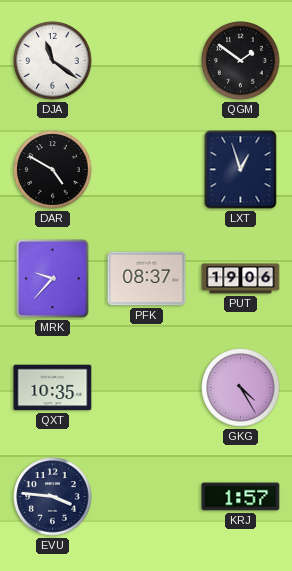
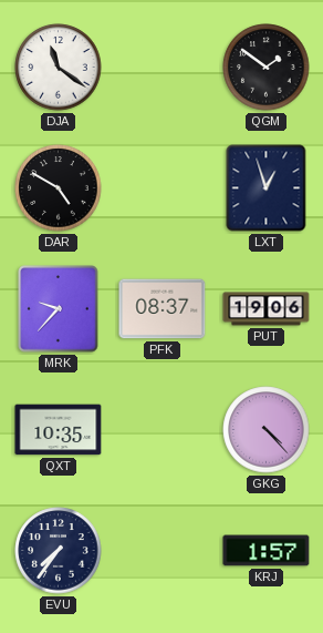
GKG: 4:25 -> 4:23 (267, 430)
EVU: 3:46 -> 7:36 (59, 551)
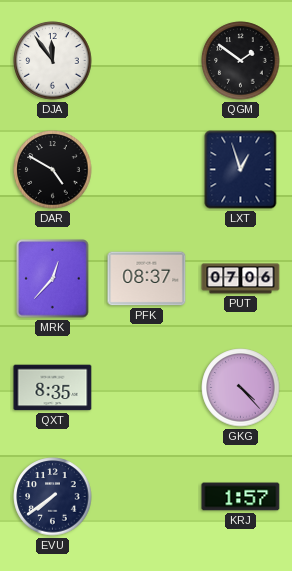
DJA: 11:21 -> 11:54 (53, 61)
MRK: 9:37 -> 12:37 (53, 279)
PUT: 19:06 -> 07:06 (241, 279)
QXT: 10:35 -> 8:35 (53, 388)
EVU: 7:36 -> 7:39 (53, 497)
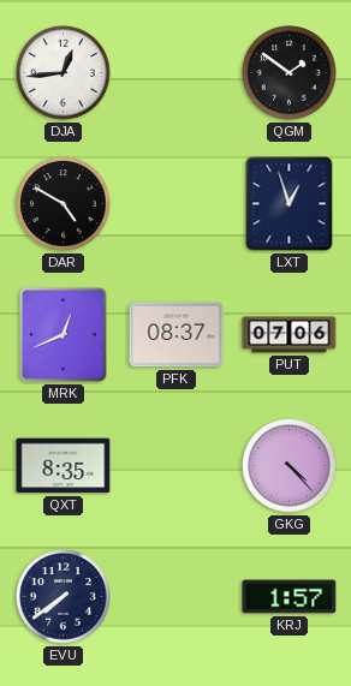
DJA: 11:54 -> 12:44 (64, 73)
MRK: 12:37 -> 12:41 (64, 335)
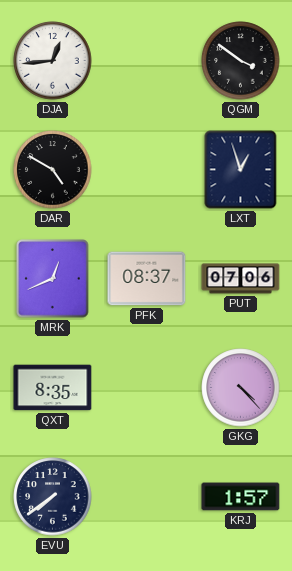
QGM: 1:51 -> 3:51 (241, 61)
